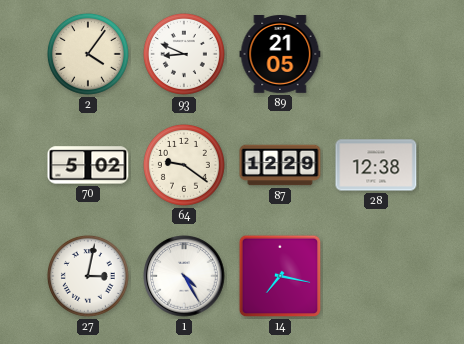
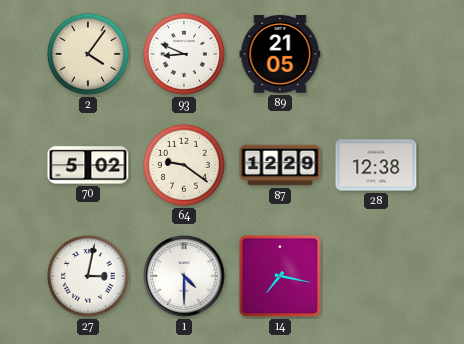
1: 4:25 -> 4:30 (184, 276)
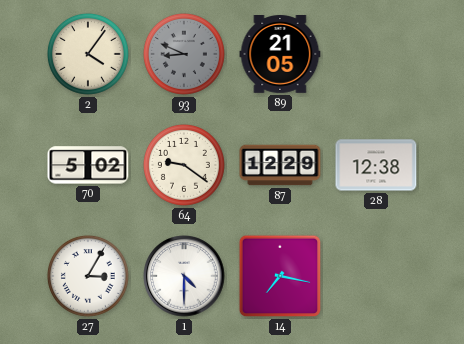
93 dial: white -> grey (184, 54)
27: 3:02 -> 3:05 (88, 276)
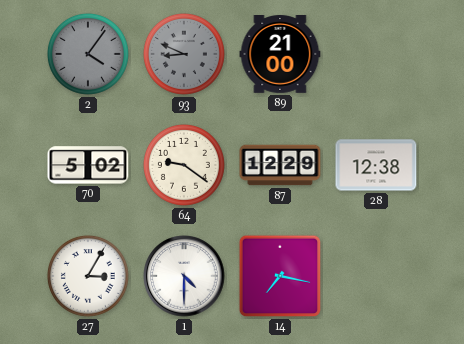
2 dial: cream -> grey (88, 54)
89: 21:05 -> 21:00 (280, 55)
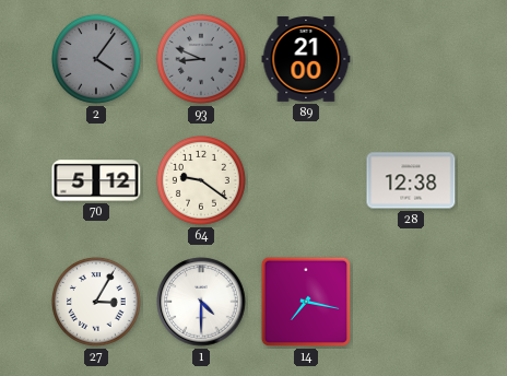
70: 5:02 -> 5:12 (96, 180)
87: 12:29 -> none (280, 165)
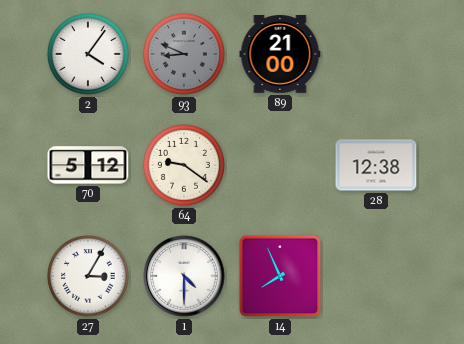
2 dial: grey -> white (88, 54)
14: 7:17 -> 7:56 (280, 276)
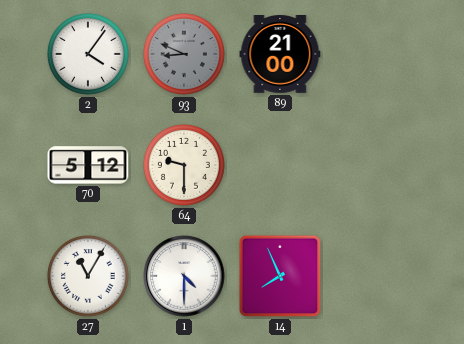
64: 9:21 -> 9:30 (184, 165)
28: 12:38 -> none (376, 165)
27: 3:05 -> 11:05 (88, 276)
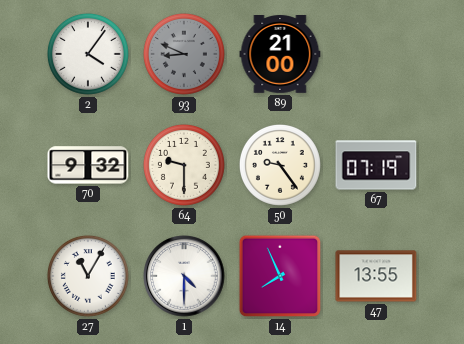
70: 5:12 -> 9:32 (88, 165)
50: none -> 9:24 (280, 165)
67: none -> 07:19 (376, 165)
47: none -> 13:55 (376, 276)
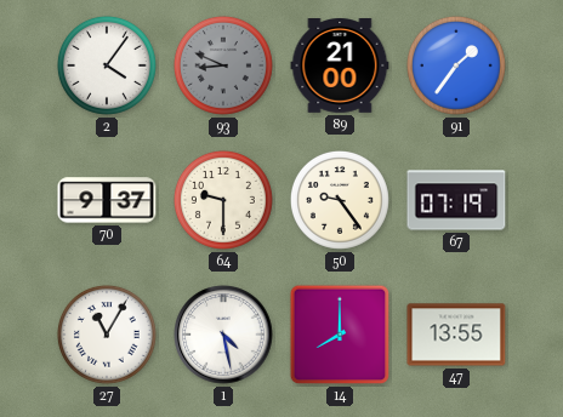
91: none -> 1:36 (456, 65)
70: 9:32 -> 9:37 (107, 200)
1: 4:30 -> 4:28 (223, 335)
14: 7:56 -> 8:00 (340, 335)
